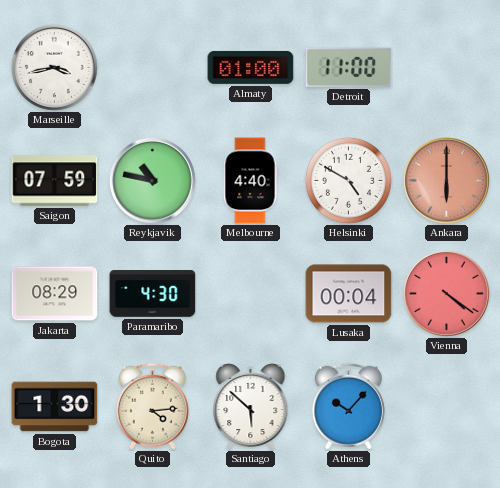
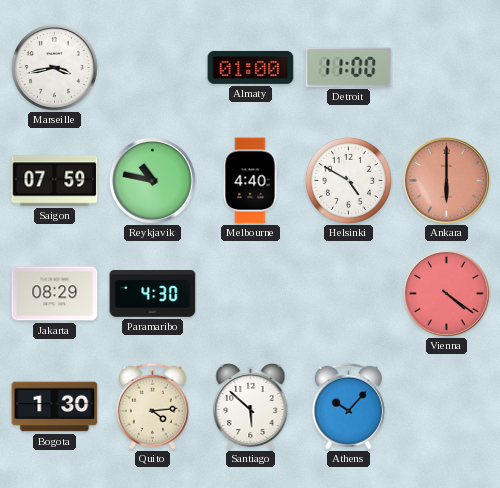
Lusaka: 00:04 -> none (349, 294)
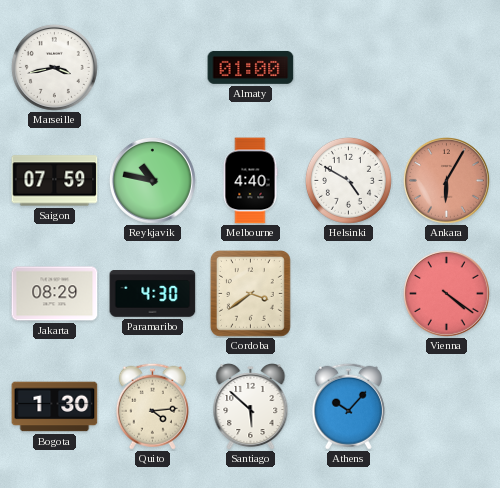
Detroit: 11:00 -> none (349, 67)
Ankara: 6:00 -> 6:05 (446, 180)
Cordoba: none -> 3:39 (250, 293)
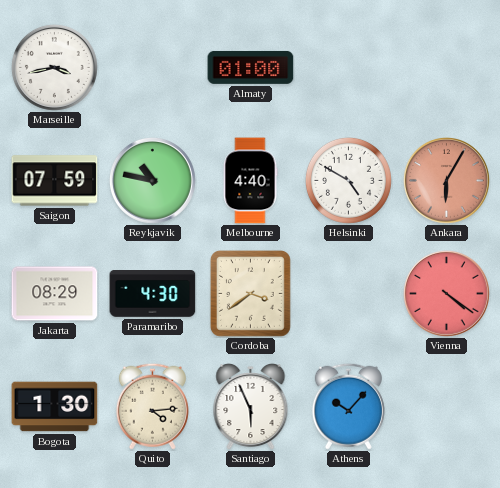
Santiago: 5:52 -> 5:56 (251, 406)
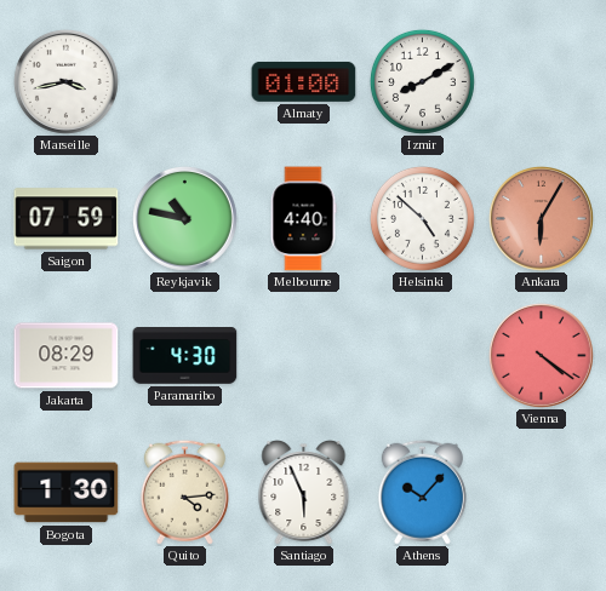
Izmir: none -> 8:10 (422, 81)
Helsinki: 4:50 -> 4:52 (422, 218)
Cordoba: 3:39 -> none (250, 293)
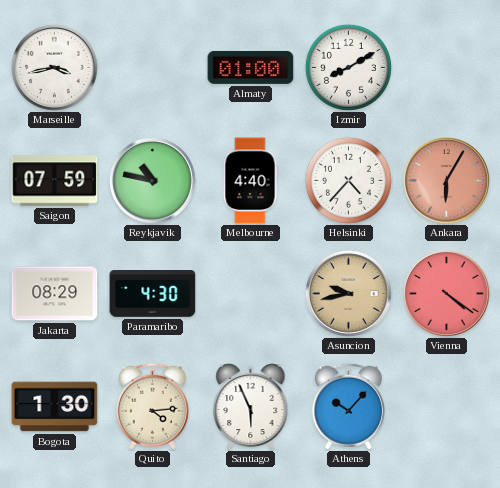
Helsinki: 4:52 -> 4:37 (348, 180)
Asuncion: none -> 9:43 (348, 293)
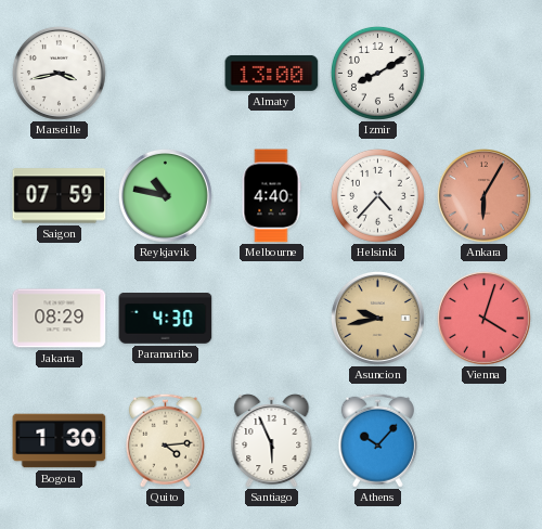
Almaty: 01:00 -> 13:00 (272, 73)
Vienna: 4:21 -> 4:03 (483, 318)
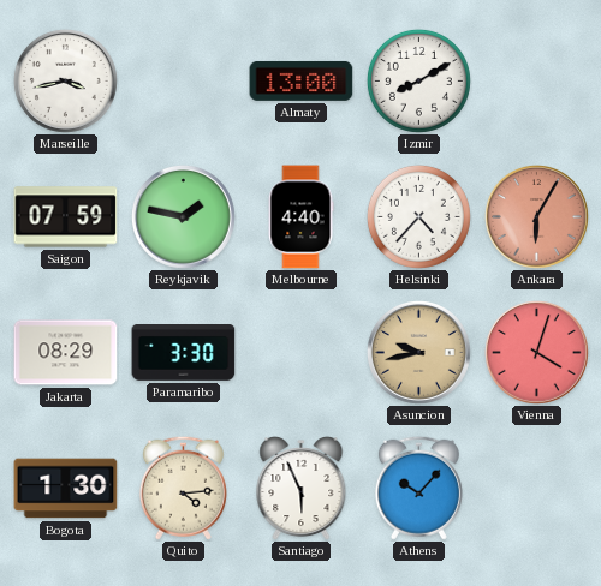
Reykjavik: 10:47 -> 1:47 (183, 216)
Paramaribo: 4:30 -> 3:30 (184, 353)
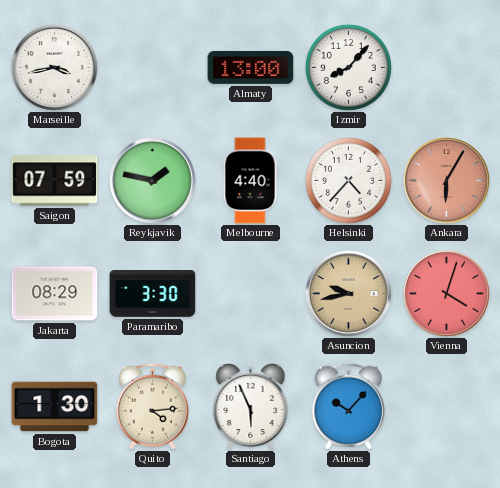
Izmir: 8:10 -> 8:07 (348, 67)
